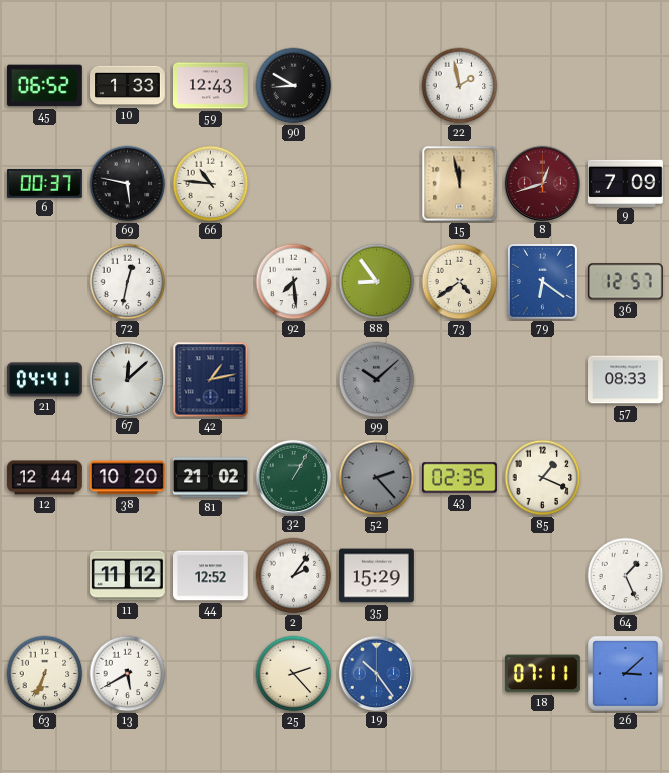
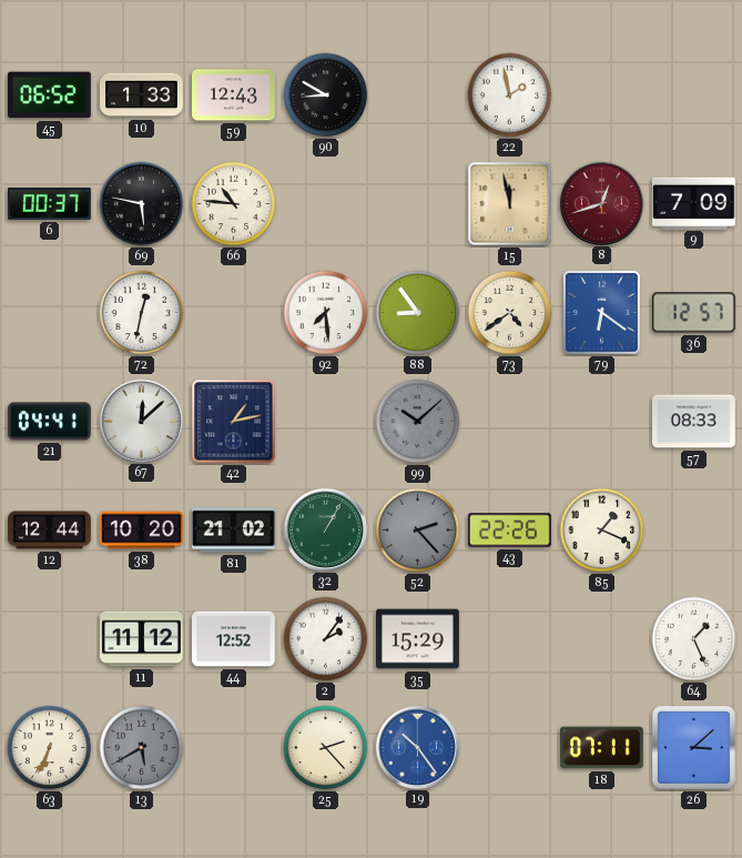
43: 02:35 -> 22:26 (510, 531)
13 dial: white -> grey (142, 748)
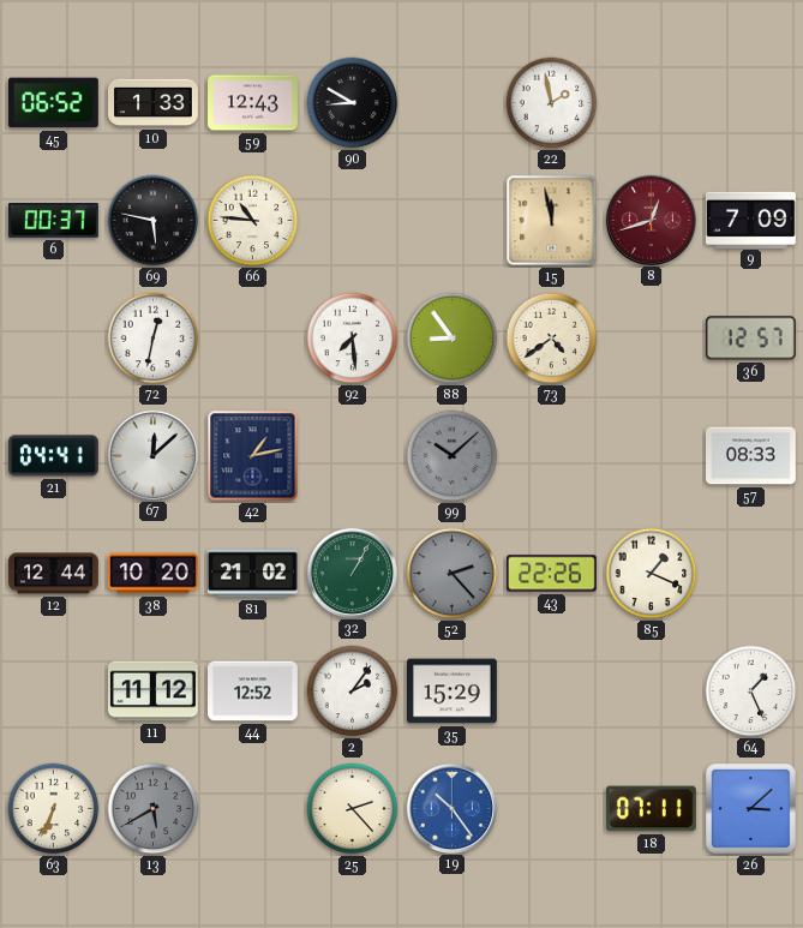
79: 6:21 -> none (601, 312)
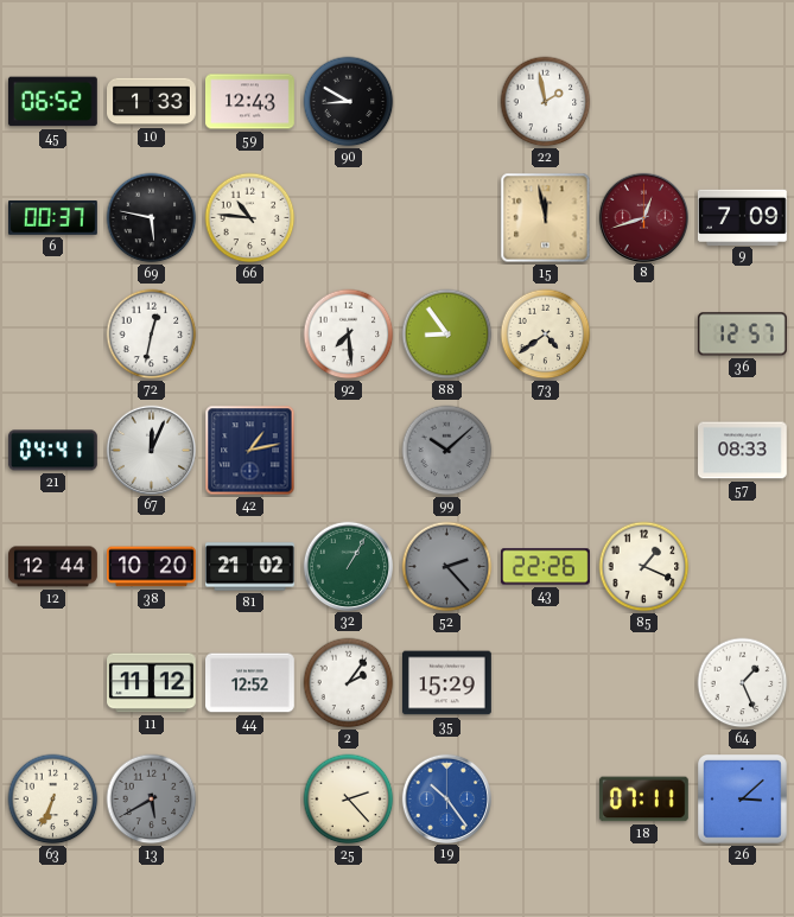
67: 12:08 -> 12:04 (151, 450)
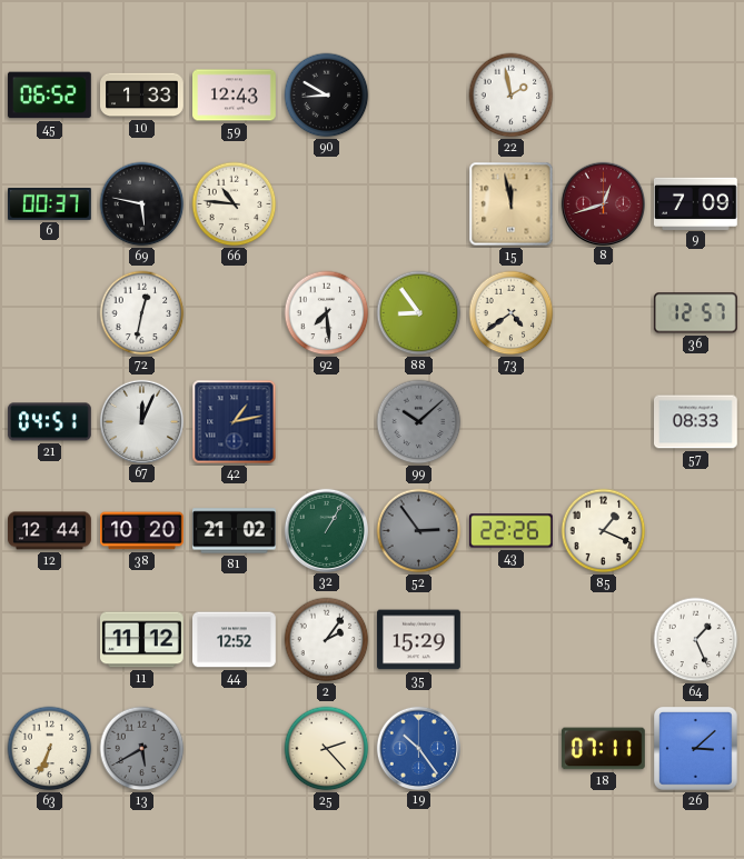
21: 04:41 -> 04:51 (49, 422)
52: 2:23 -> 2:54 (419, 531)
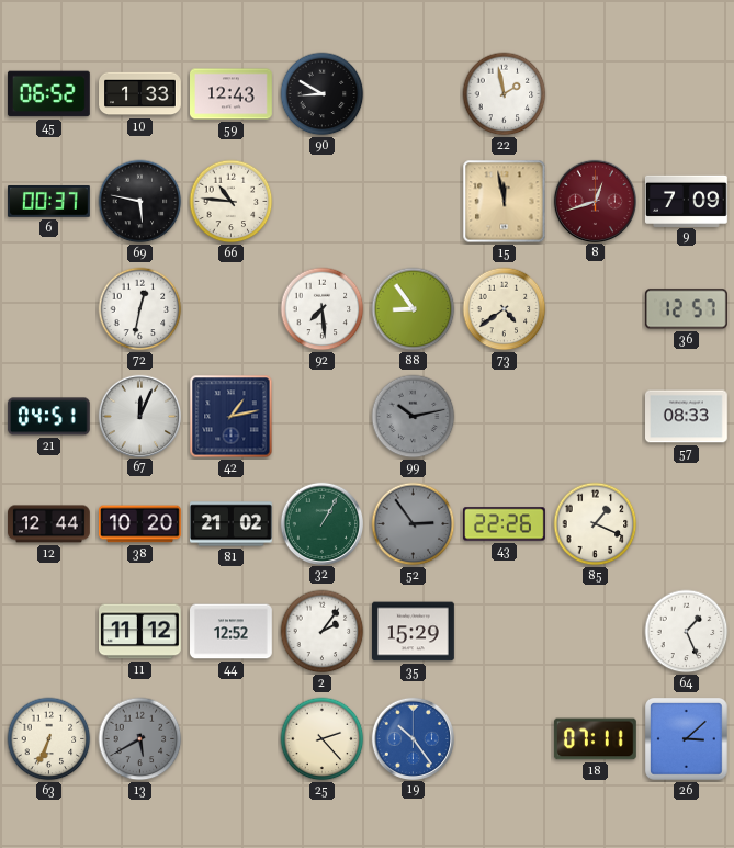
99: 10:08 -> 10:13 (414, 417)
